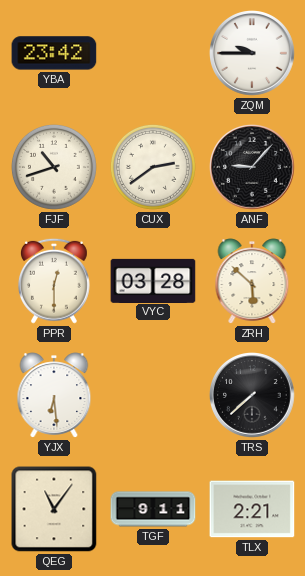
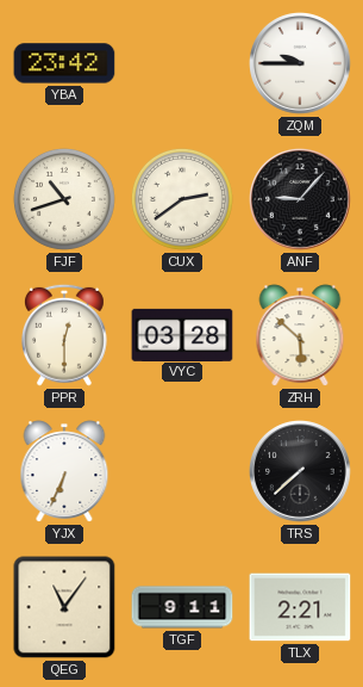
YJX: 6:29 -> 6:34 (64, 471)
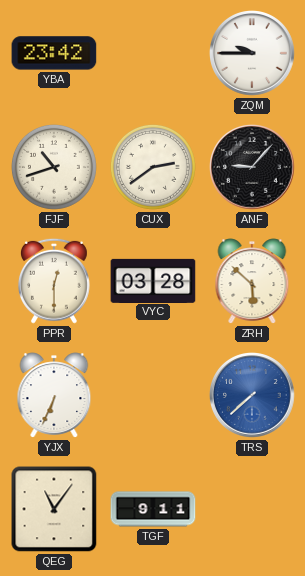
TRS dial: black -> blue (253, 396)
TLX: 2:21 -> none (300, 607)
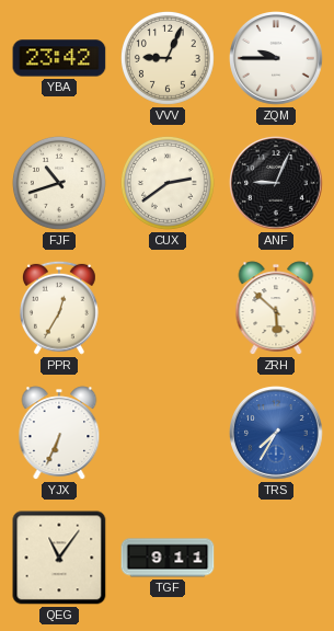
VVV: none -> 9:04 (168, 58)
ANF: 9:07 -> 9:04 (277, 184)
PPR: 12:30 -> 12:35 (59, 308)
VYC: 03:28 -> none (153, 280)
TRS: 7:38 -> 7:35 (277, 434)
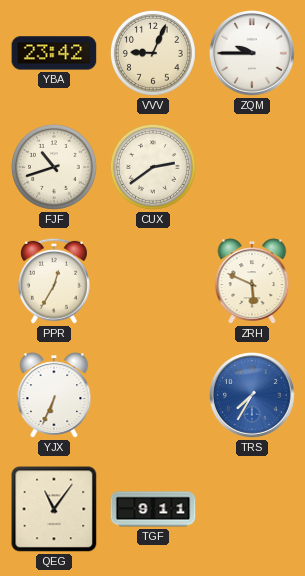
ANF: 9:04 -> none (277, 184)
ZRH: 5:52 -> 5:49 (252, 281)
